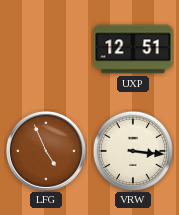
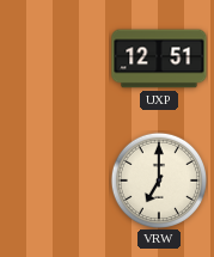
LFG: 4:56 -> none (46, 151)
VRW: 3:16 -> 7:00 (158, 179)
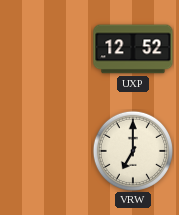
UXP: 12:51 -> 12:52 (133, 49)
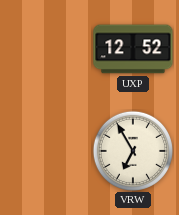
VRW: 7:00 -> 6:55 (132, 150)
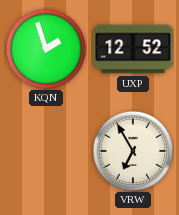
KQN: none -> 1:57 (45, 48)
